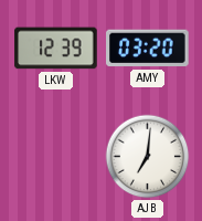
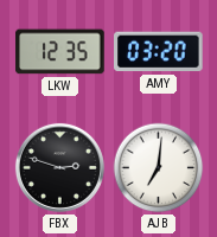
LKW: 12:39 -> 12:35 (60, 52)
FBX: none -> 2:48 (59, 167)
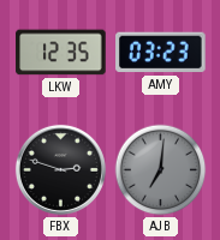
AMY: 03:20 -> 03:23 (161, 53)
AJB dial: white -> grey (161, 170)
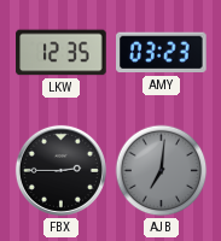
FBX: 2:48 -> 2:45 (60, 170)
